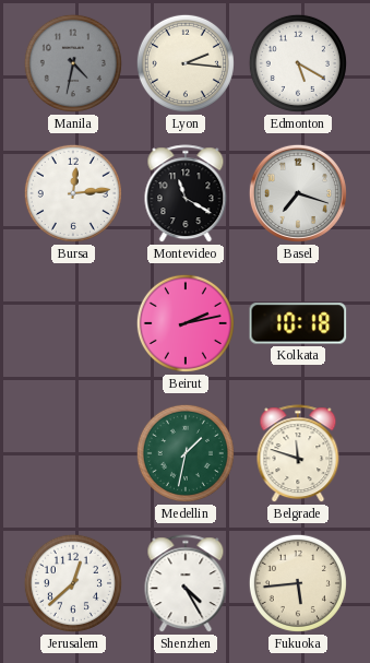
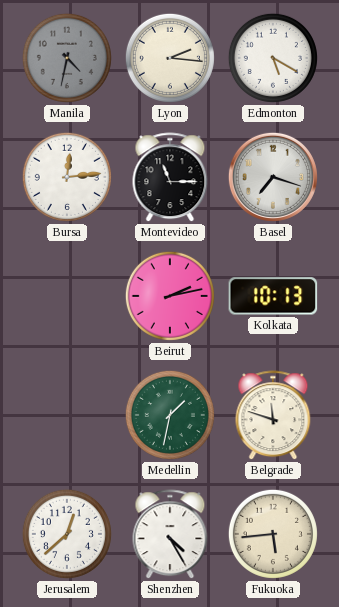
Montevideo: 11:20 -> 11:15 (170, 178)
Kolkata: 10:18 -> 10:13 (273, 296)
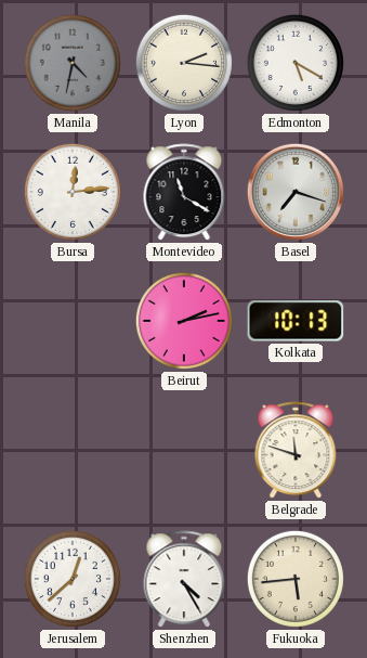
Montevideo: 11:15 -> 11:20 (184, 193)
Medellin: 1:32 -> none (170, 415)
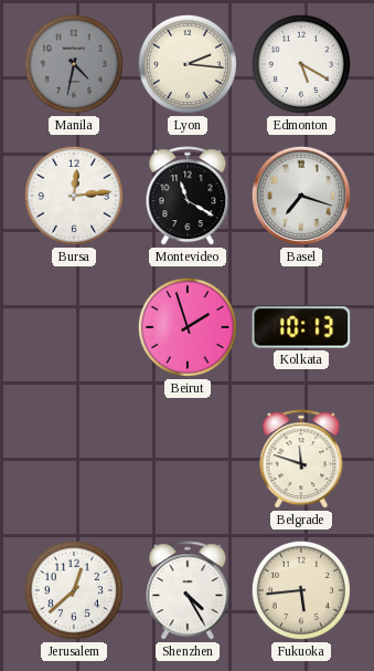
Beirut: 2:13 -> 1:57 (188, 327)
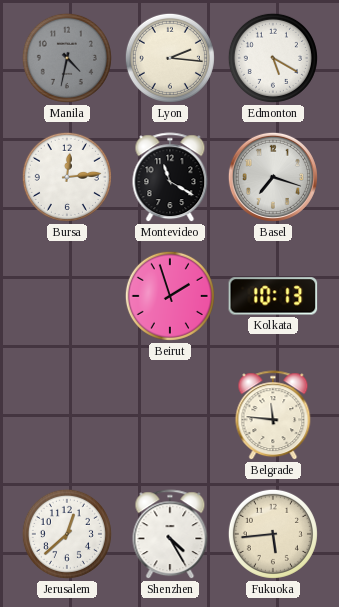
Belgrade: 11:48 -> 11:46 (273, 416)
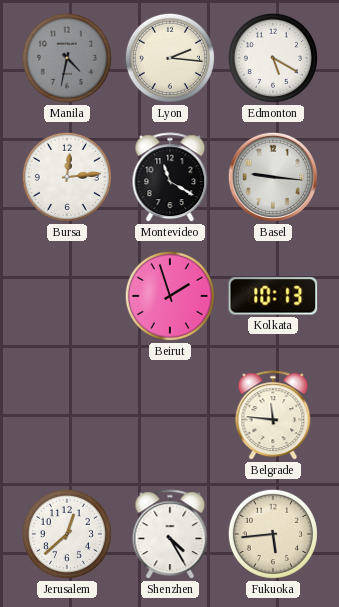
Basel: 7:18 -> 9:16 (273, 177)
